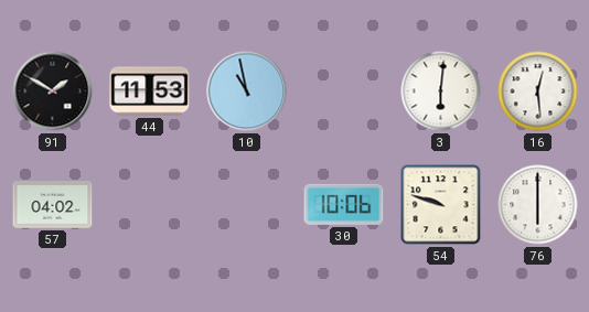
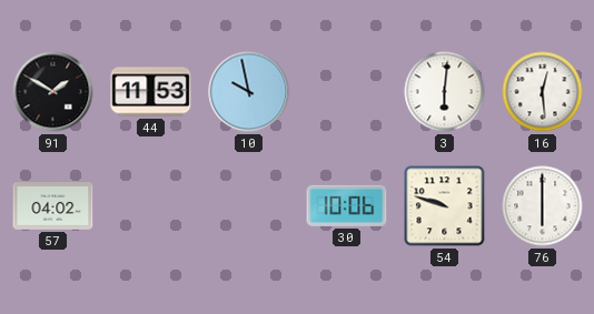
10: 10:58 -> 9:58 (249, 92)
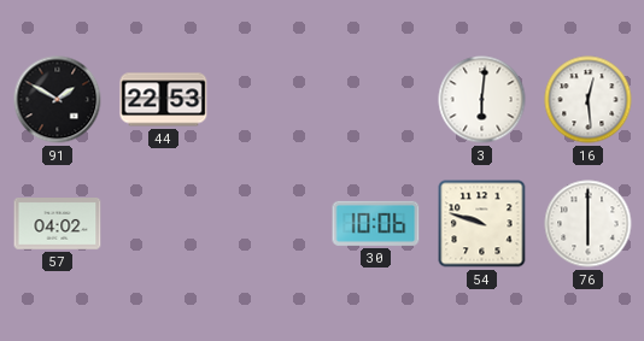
44: 11:53 -> 22:53 (164, 100)
10: 9:58 -> none (249, 92)
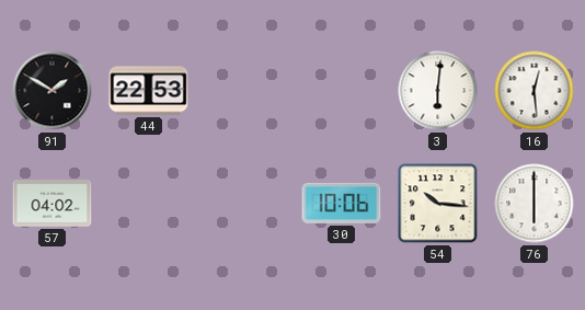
54: 9:48 -> 10:16 (438, 204)
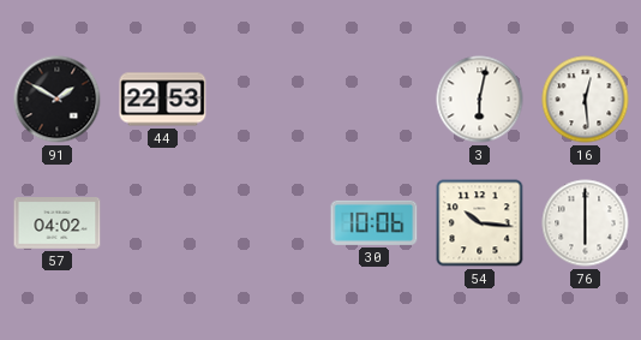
3: 6:01 -> 6:02 (480, 100)
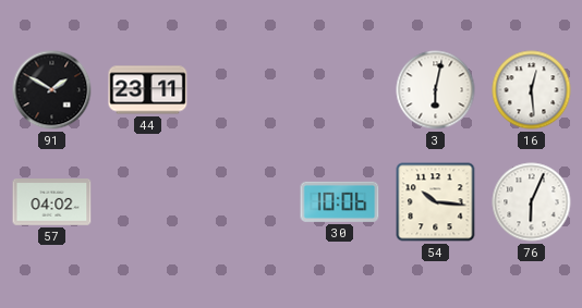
44: 22:53 -> 23:11 (148, 90)
76: 6:00 -> 6:04 (532, 202)
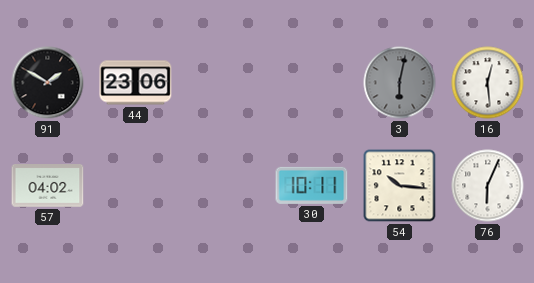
44: 23:11 -> 23:06 (136, 83)
3 dial: white -> grey (400, 83)
30: 10:06 -> 10:11 (312, 185)
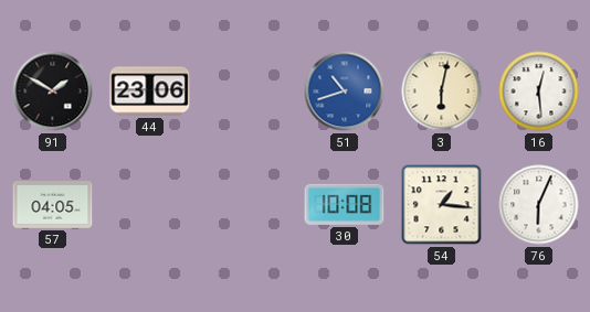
51: none -> 10:42 (345, 92)
3 dial: grey -> cream (442, 92)
57: 04:02 -> 04:05 (53, 205)
30: 10:11 -> 10:08 (345, 204)
54: 10:16 -> 1:16 (442, 205)
